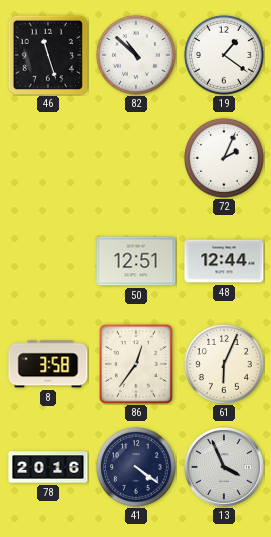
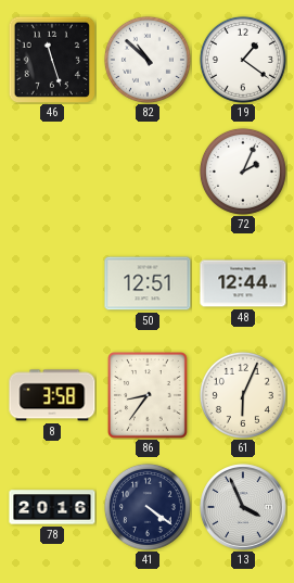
86: 12:36 -> 8:36 (149, 396)
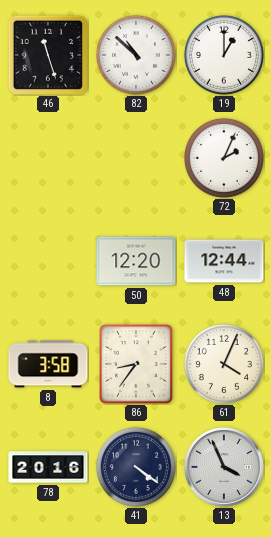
19: 1:21 -> 1:00 (224, 55)
50: 12:51 -> 12:20 (136, 261)
61: 6:04 -> 4:04 (224, 364)
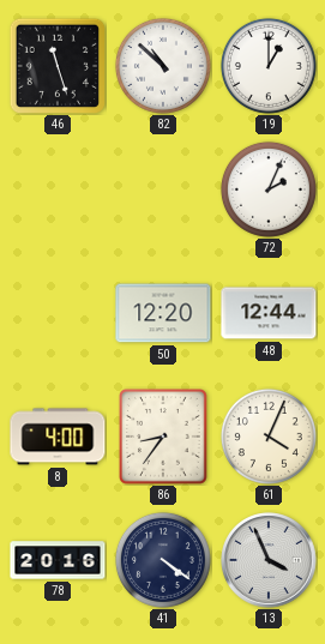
8: 3:58 -> 4:00 (58, 437)
